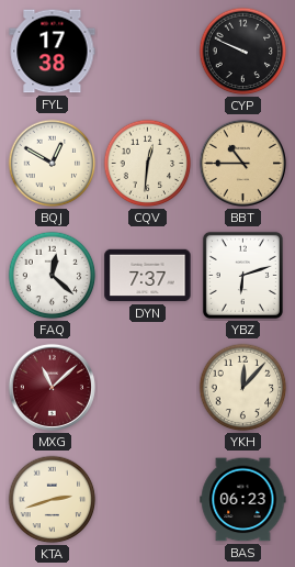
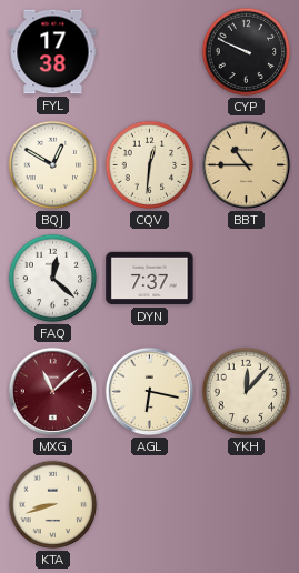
YBZ: 6:12 -> none (242, 275)
AGL: none -> 6:17 (149, 391)
KTA: 2:42 -> 8:42 (53, 505)
BAS: 06:23 -> none (243, 500)
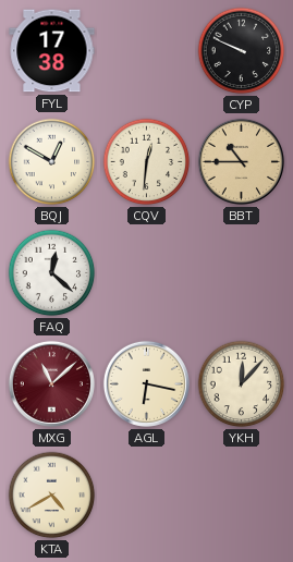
DYN: 7:37 -> none (150, 279)
KTA: 8:42 -> 4:40 (52, 496)
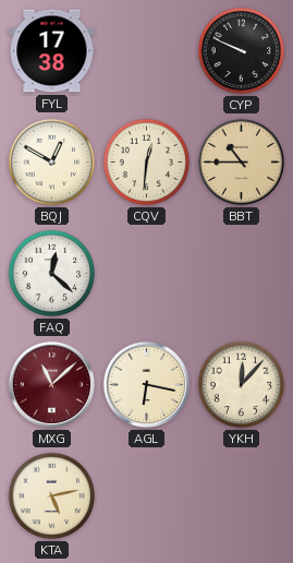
KTA: 4:40 -> 5:13 (52, 496)
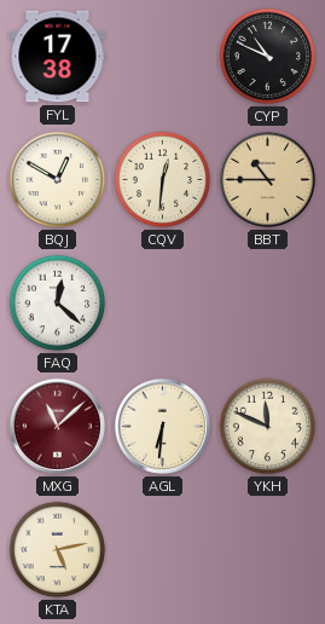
CYP: 9:49 -> 10:49 (268, 57)
AGL: 6:17 -> 6:31 (162, 426)
YKH: 12:07 -> 11:49 (268, 427)
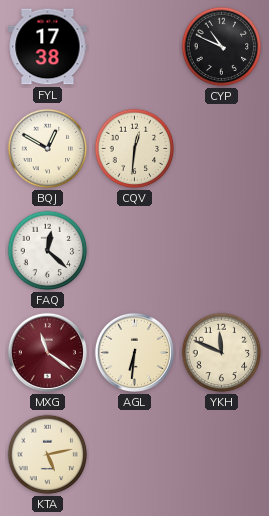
BBT: 10:45 -> none (267, 179)
MXG: 11:08 -> 11:21 (47, 352)
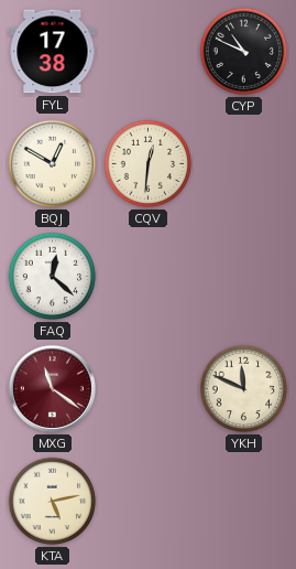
AGL: 6:31 -> none (134, 352)
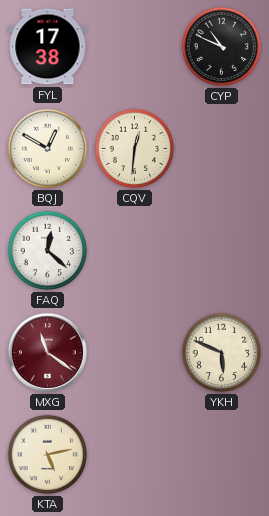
YKH: 11:49 -> 5:49 (222, 353)
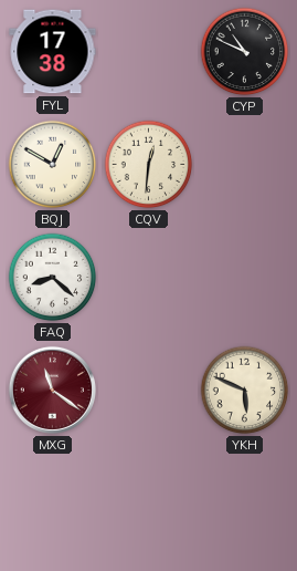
FAQ: 12:22 -> 8:22 (53, 278)
KTA: 5:13 -> none (48, 455)
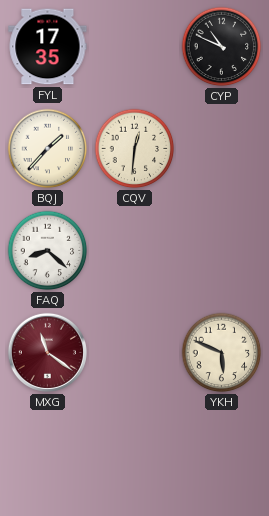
FYL: 17:38 -> 17:35 (48, 47)
BQJ: 12:50 -> 1:37 (48, 149)
